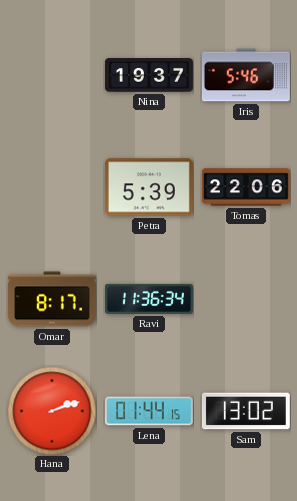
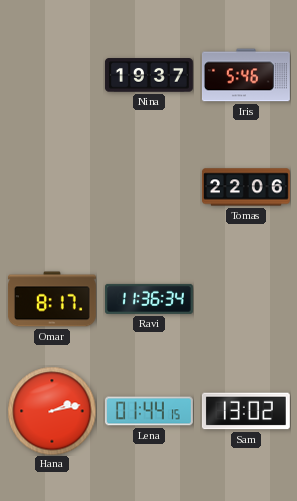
Petra: 5:39 -> none (149, 187)
Hana: 2:12 -> 2:13 (52, 411)
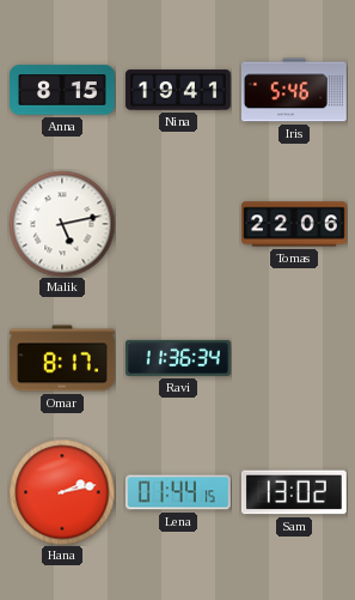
Anna: none -> 8:15 (63, 90)
Nina: 19:37 -> 19:41 (178, 90)
Malik: none -> 5:13 (62, 224)
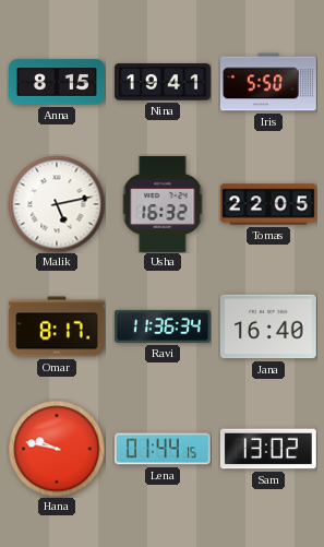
Iris: 5:46 -> 5:50 (268, 82)
Usha: none -> 16:32 (163, 204)
Tomas: 22:06 -> 22:05 (268, 204)
Jana: none -> 16:40 (268, 326)
Hana: 2:13 -> 9:47 (57, 449)
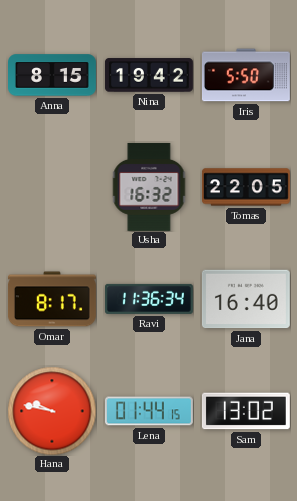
Nina: 19:41 -> 19:42 (149, 75)
Malik: 5:13 -> none (57, 204)
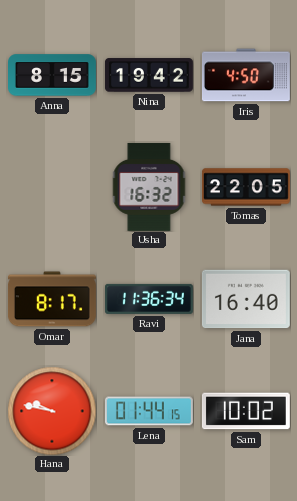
Iris: 5:50 -> 4:50 (246, 75)
Sam: 13:02 -> 10:02 (246, 411)
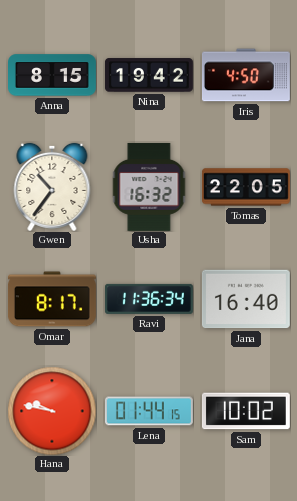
Gwen: none -> 10:36 (52, 187)
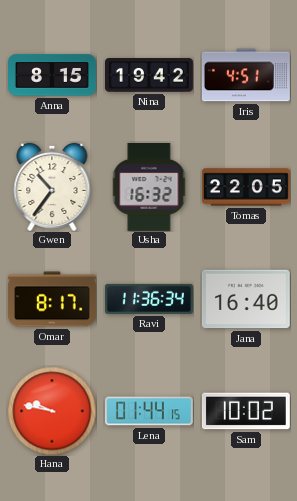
Iris: 4:50 -> 4:51 (246, 75)
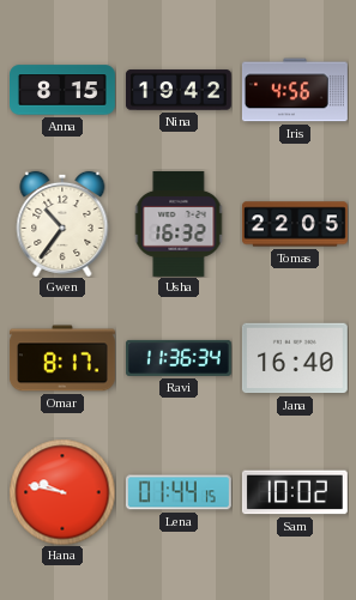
Iris: 4:51 -> 4:56 (295, 90)
